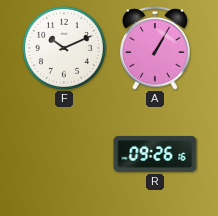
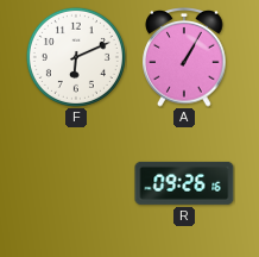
F: 10:11 -> 6:11 (76, 57)
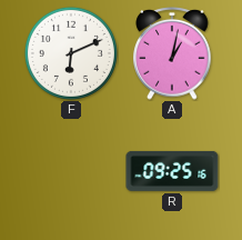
A: 1:05 -> 1:02 (172, 54)
R: 09:26 -> 09:25 (172, 171)
